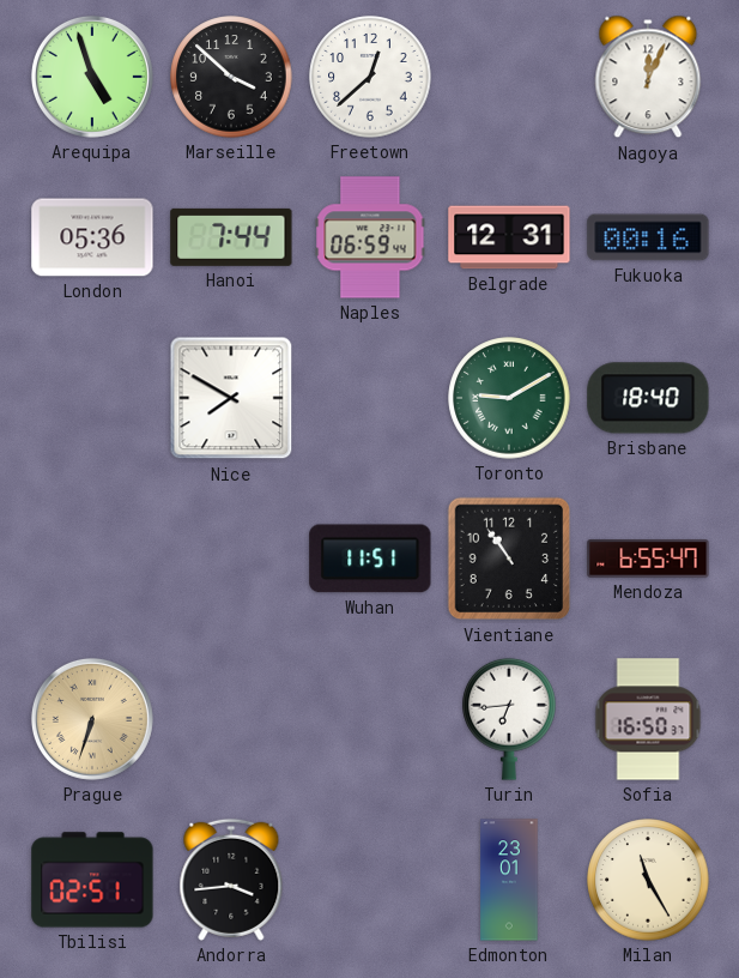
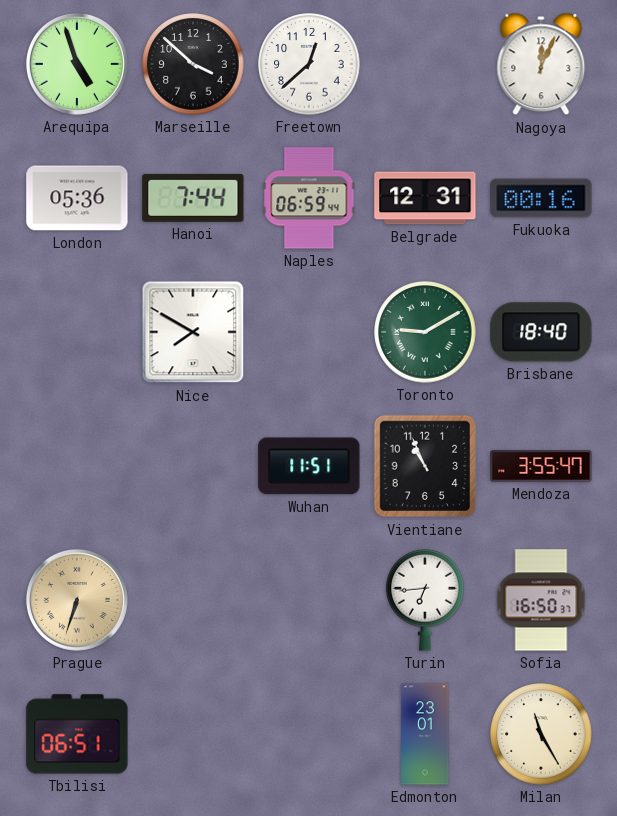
Vientiane: 10:54 -> 10:56 (425, 466)
Mendoza: 6:55 -> 3:55 (541, 466)
Tbilisi: 02:51 -> 06:51 (77, 734)
Andorra: 3:44 -> none (231, 880)
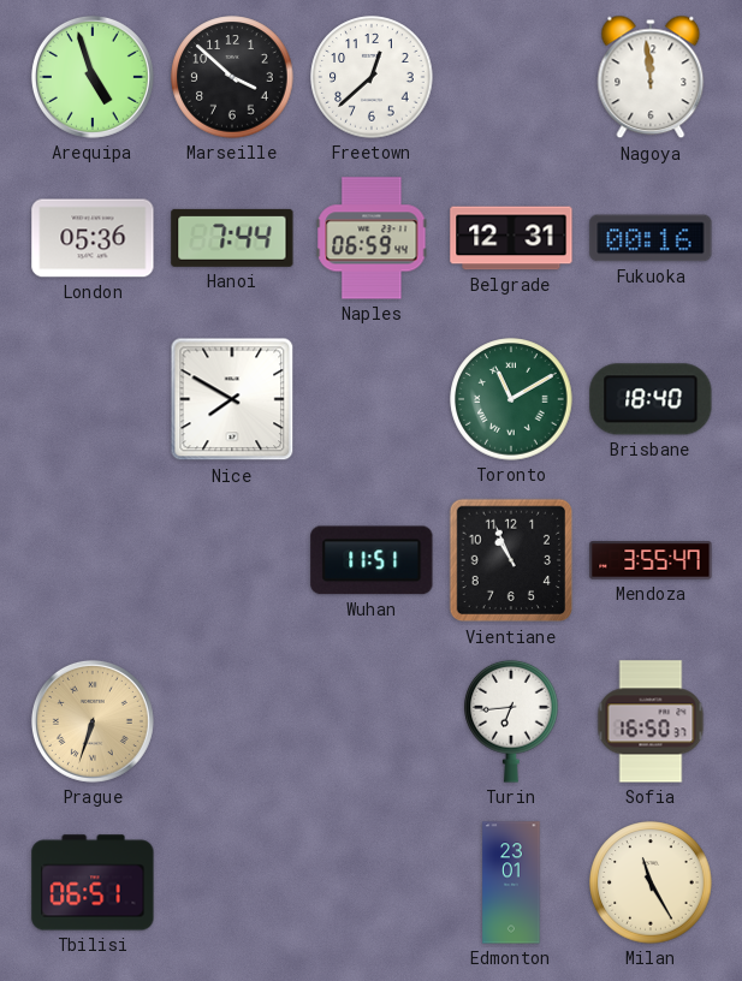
Nagoya: 12:04 -> 11:59 (651, 77)
Toronto: 9:10 -> 11:10 (511, 399)
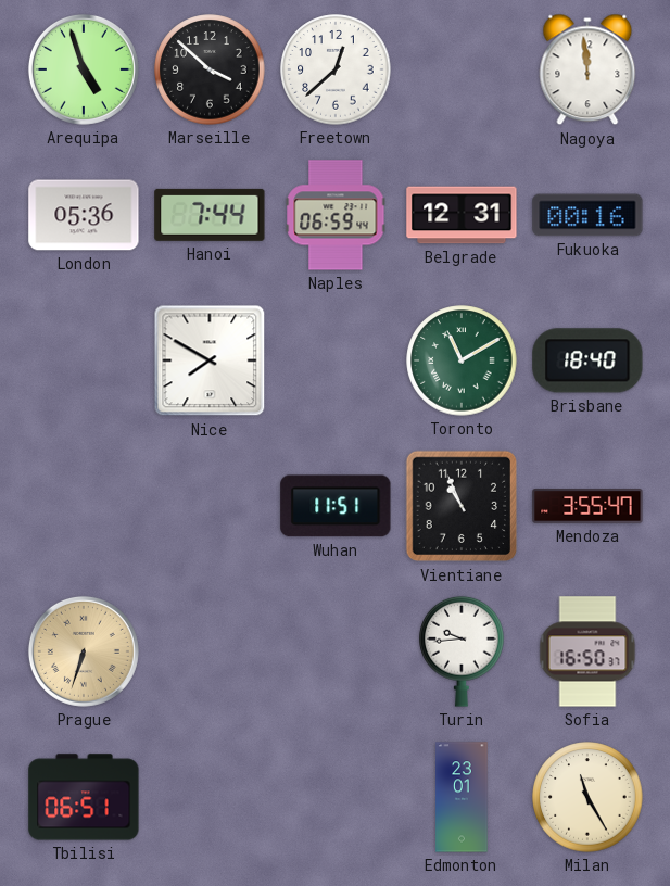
Turin: 6:44 -> 9:44 (462, 651)
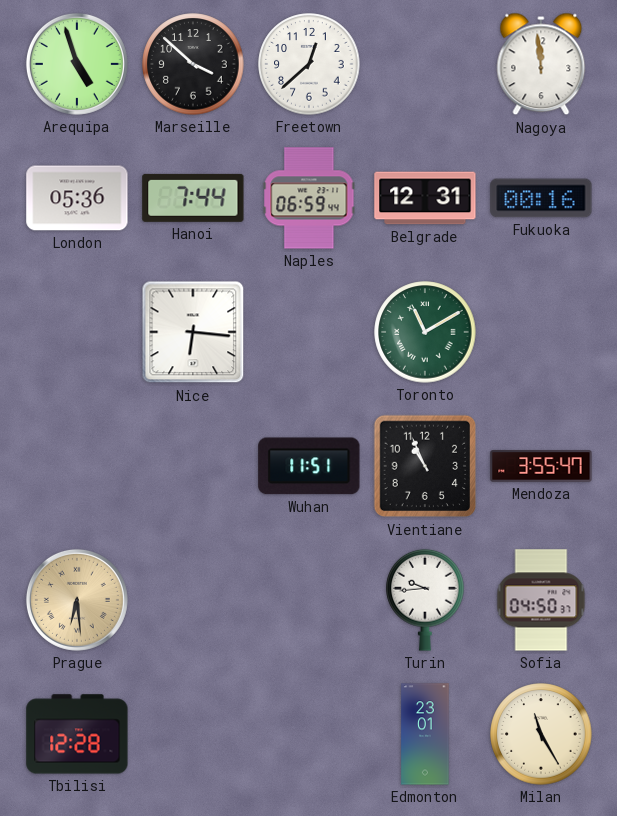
Nice: 7:50 -> 6:16 (193, 332)
Brisbane: 18:40 -> none (587, 360)
Prague: 6:33 -> 6:29 (77, 600)
Sofia: 16:50 -> 04:50 (541, 600)
Tbilisi: 06:51 -> 12:28 (77, 734)
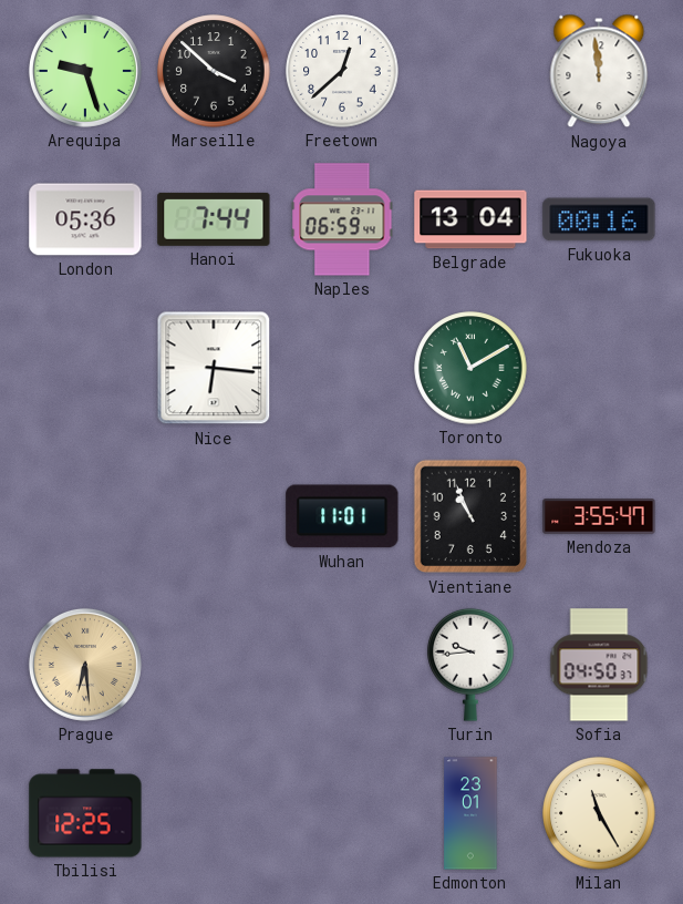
Arequipa: 4:57 -> 9:27 (85, 71)
Belgrade: 12:31 -> 13:04 (470, 219)
Wuhan: 11:51 -> 11:01 (342, 516)
Tbilisi: 12:28 -> 12:25 (85, 813)
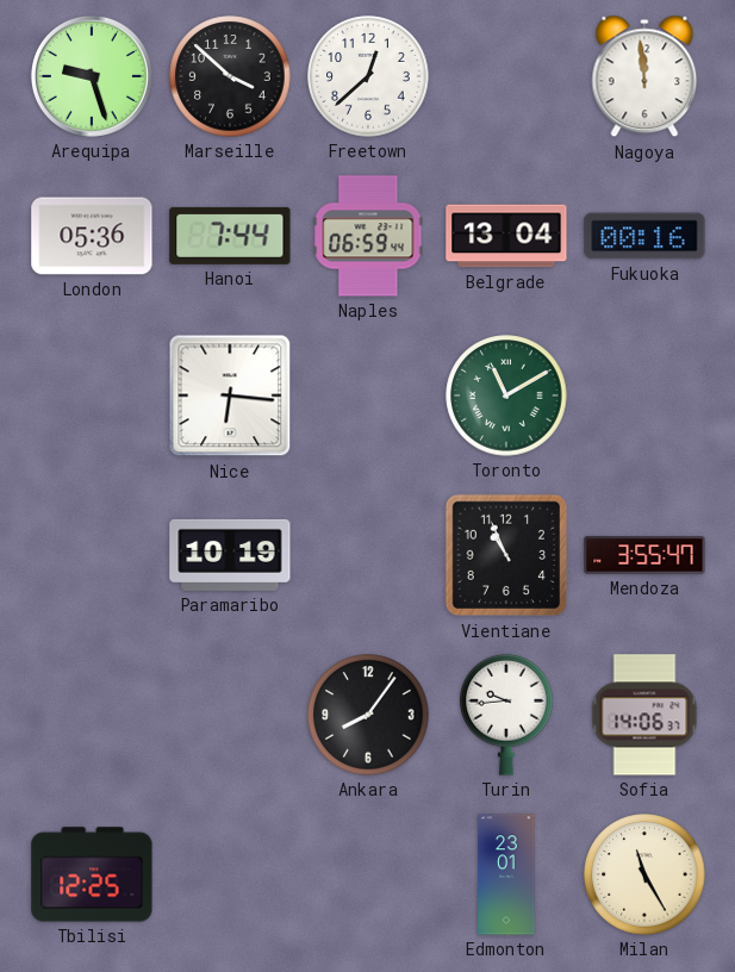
Paramaribo: none -> 10:19 (230, 555)
Wuhan: 11:01 -> none (342, 516)
Prague: 6:29 -> none (85, 665)
Ankara: none -> 8:06 (368, 715)
Sofia: 04:50 -> 14:06 (644, 715)
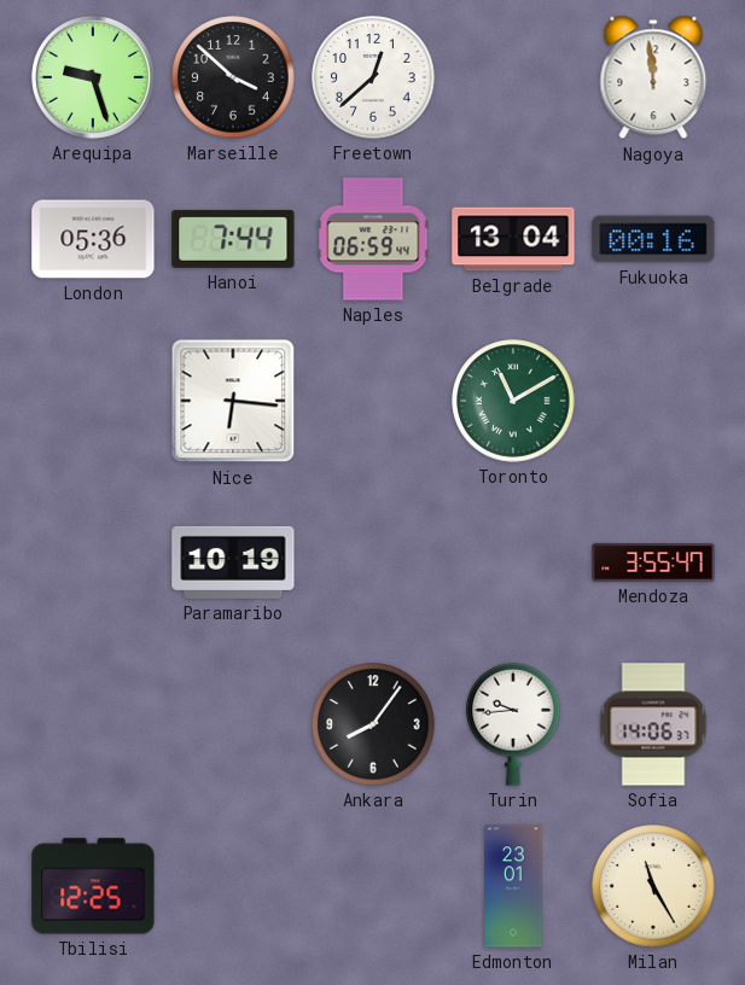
Vientiane: 10:56 -> none (506, 555)
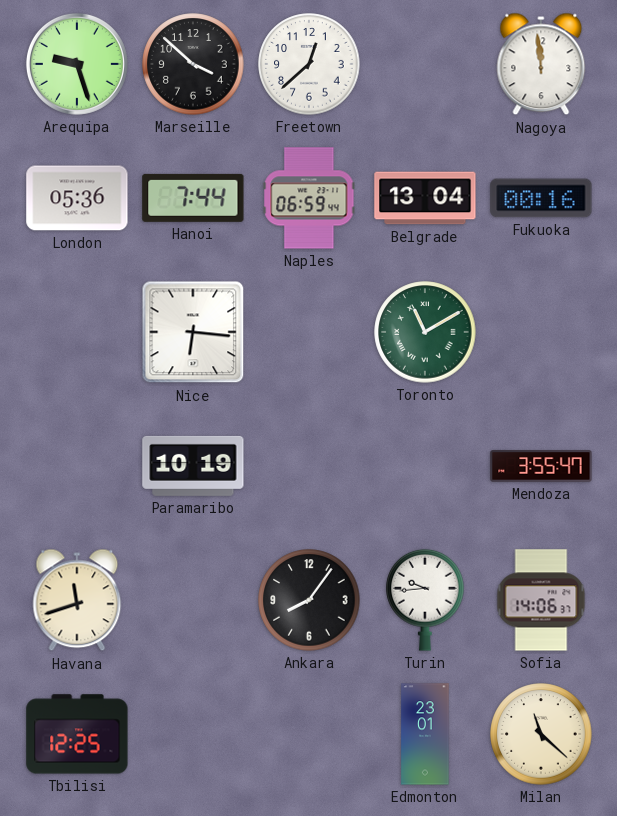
Havana: none -> 11:42 (77, 600)
Milan: 11:25 -> 11:22 (541, 734)
